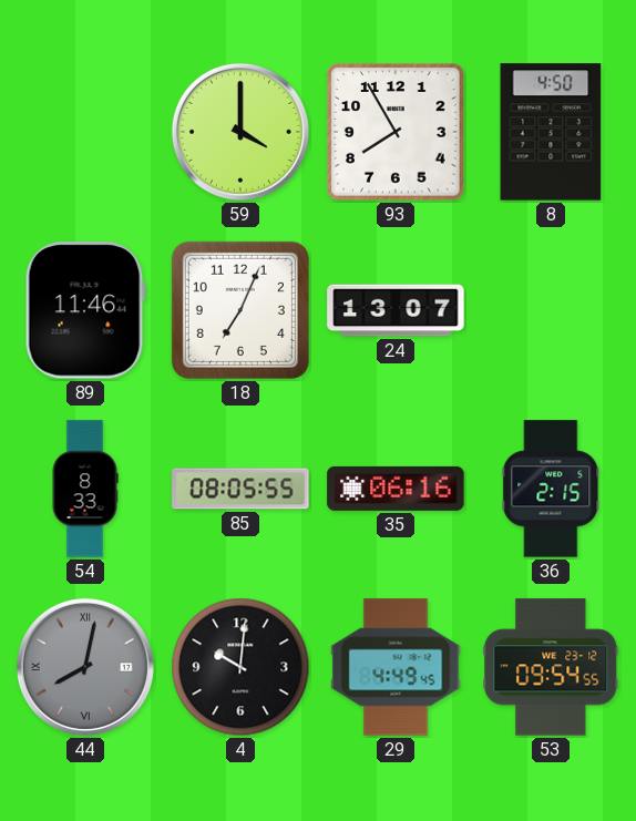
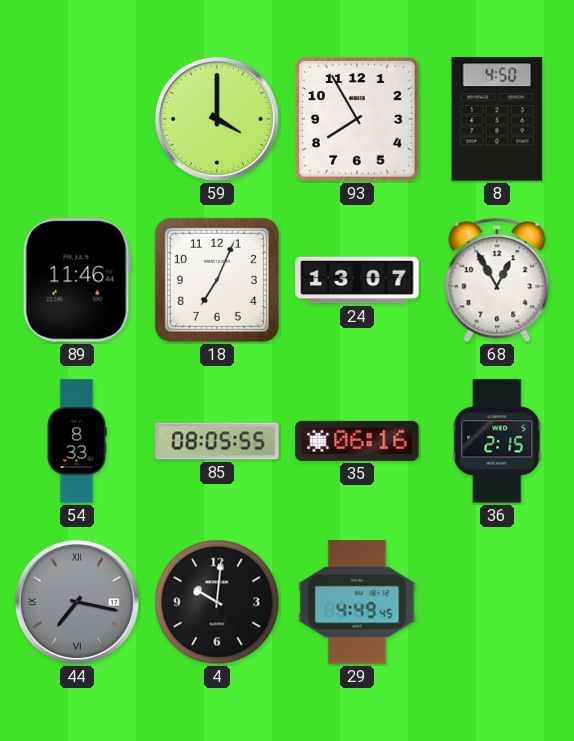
68: none -> 12:55 (497, 280)
44: 8:02 -> 7:17 (77, 602)
53: 09:54 -> none (551, 667)
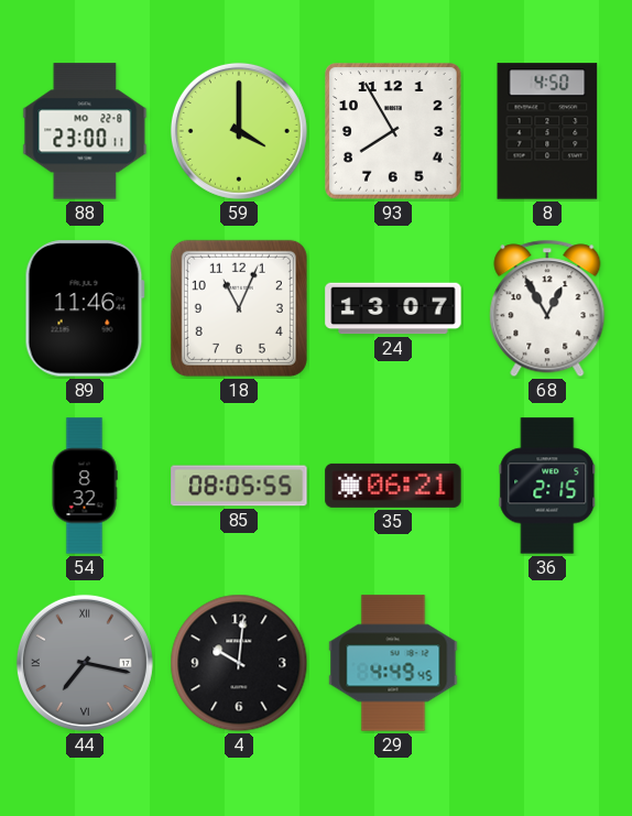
88: none -> 23:00 (85, 131)
18: 7:04 -> 11:04 (239, 308)
54: 8:33 -> 8:32 (85, 486)
35: 06:16 -> 06:21 (393, 486)
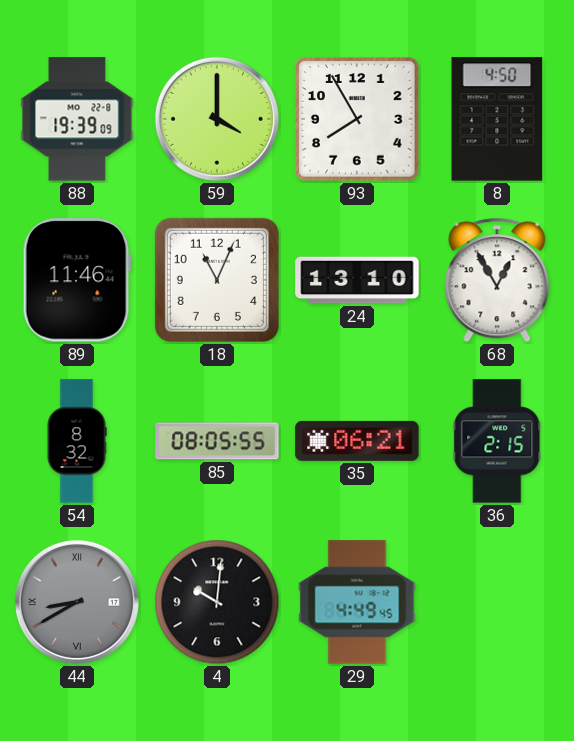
88: 23:00 -> 19:39 (77, 119)
24: 13:07 -> 13:10 (357, 280)
44: 7:17 -> 8:40 (77, 602)
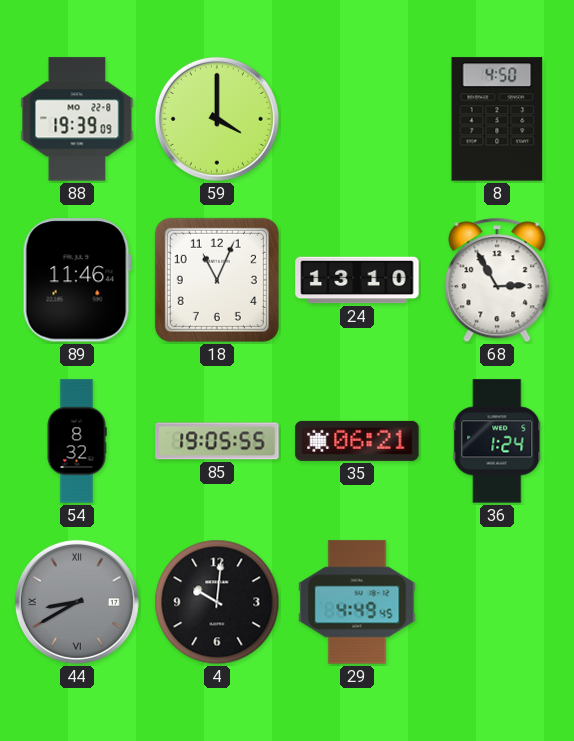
93: 7:55 -> none (357, 119)
68: 12:55 -> 2:55 (497, 280)
85: 08:05 -> 19:05 (217, 441)
36: 2:15 -> 1:24 (497, 441)
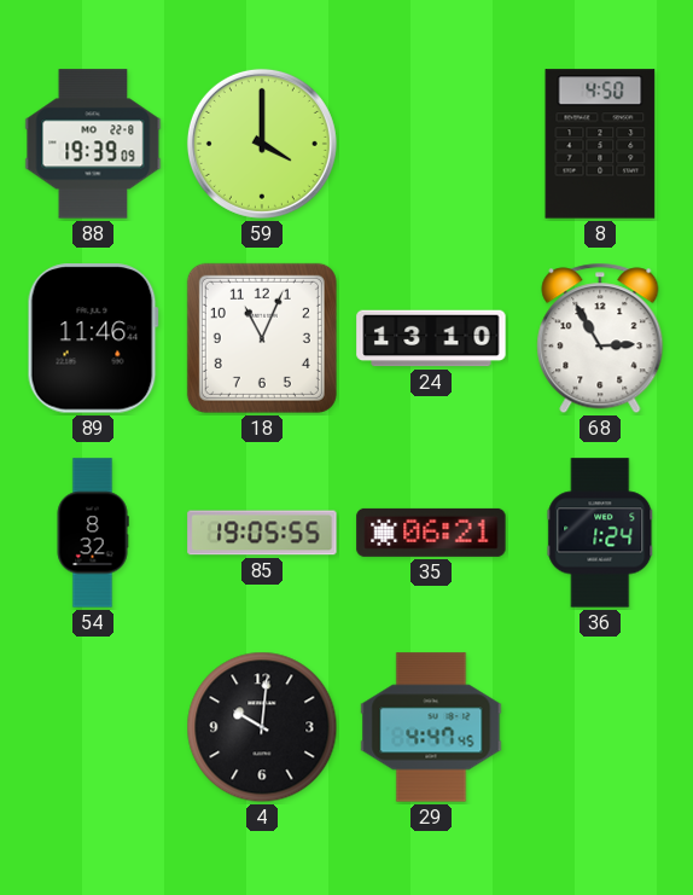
44: 8:40 -> none (77, 602)
29: 4:49 -> 4:47 (431, 727)
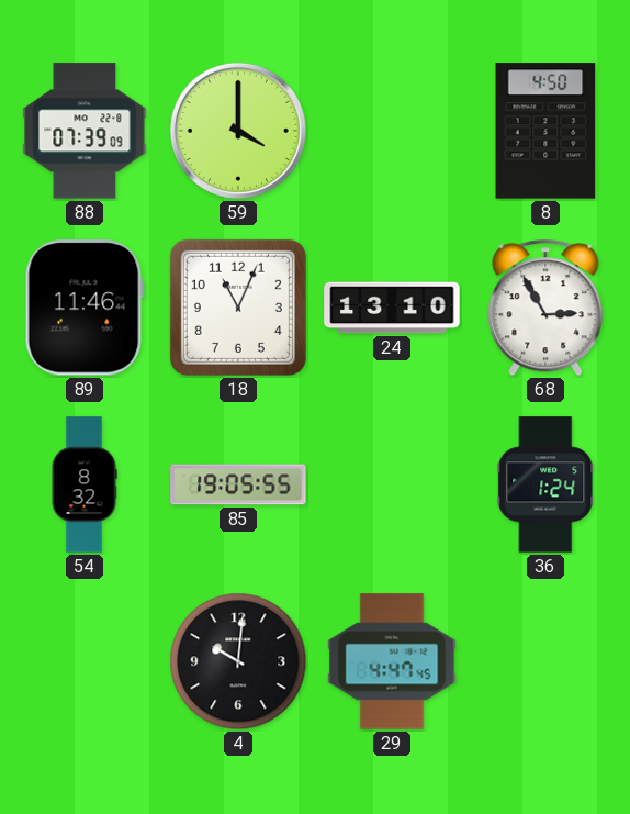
88: 19:39 -> 07:39 (85, 131)
35: 06:21 -> none (431, 533)
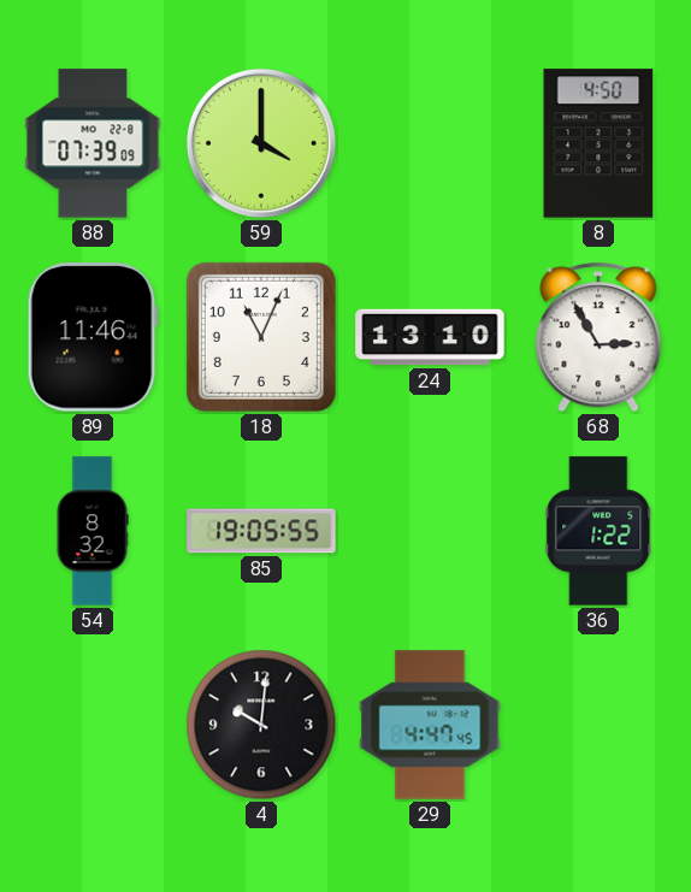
36: 1:24 -> 1:22 (598, 531)
